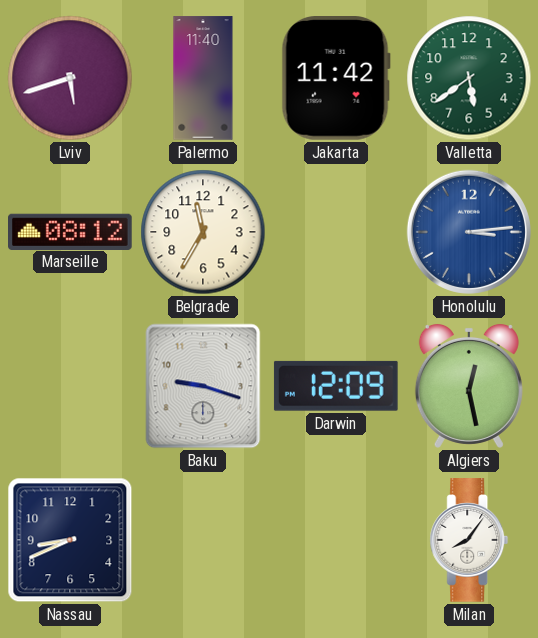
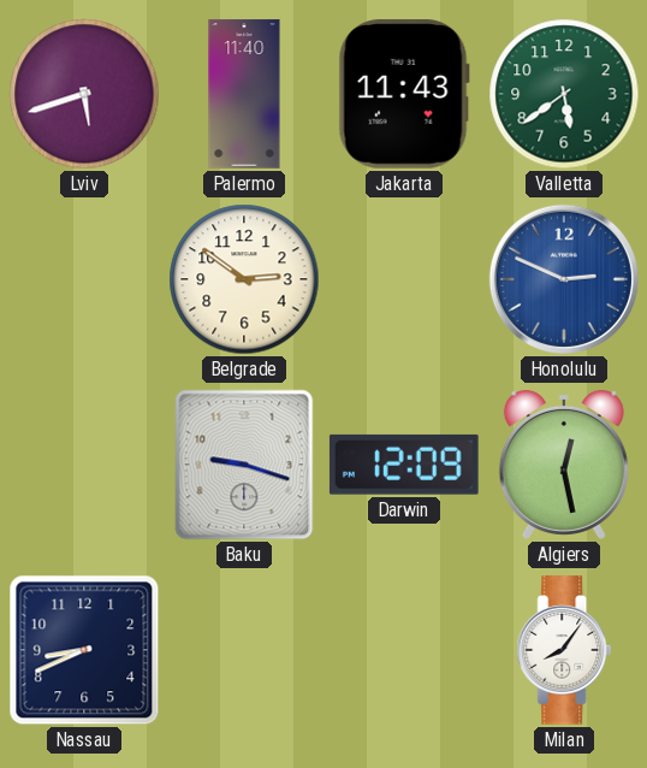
Jakarta: 11:42 -> 11:43 (404, 95)
Marseille: 08:12 -> none (71, 231)
Belgrade: 11:35 -> 2:51 (244, 279)
Honolulu: 3:14 -> 2:49 (564, 279)
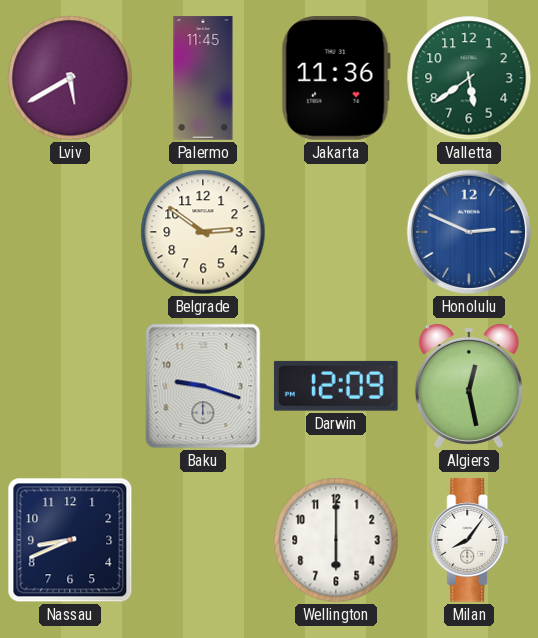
Lviv: 5:42 -> 5:40 (70, 78)
Palermo: 11:40 -> 11:45 (203, 78)
Jakarta: 11:43 -> 11:36 (336, 79)
Wellington: none -> 6:00 (336, 540)
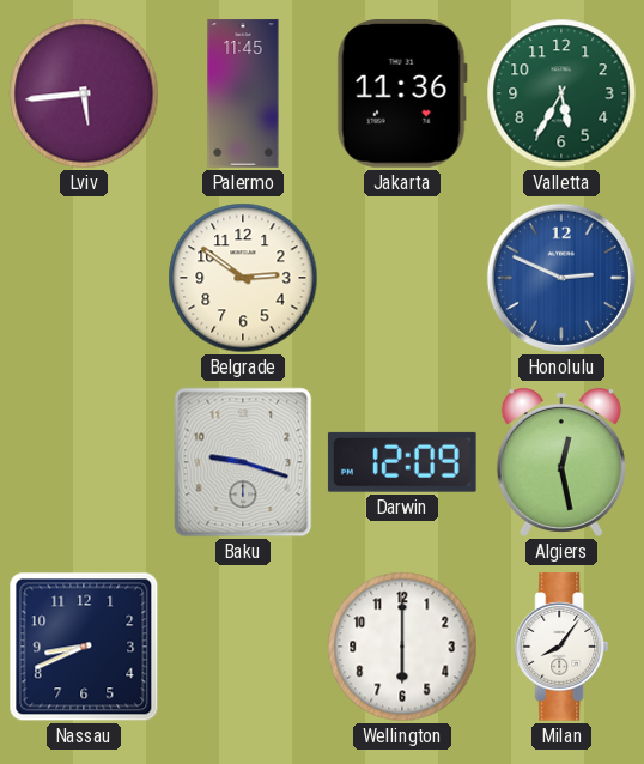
Lviv: 5:40 -> 5:44 (84, 93)
Valletta: 5:39 -> 5:35 (561, 93)
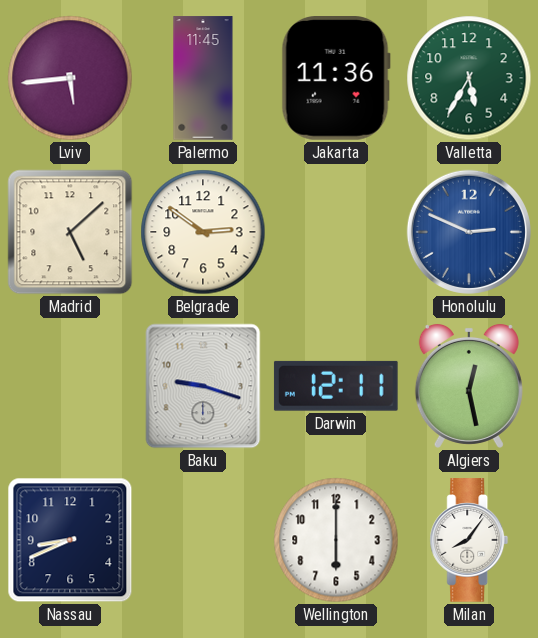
Madrid: none -> 5:08 (70, 232)
Darwin: 12:09 -> 12:11 (336, 386)
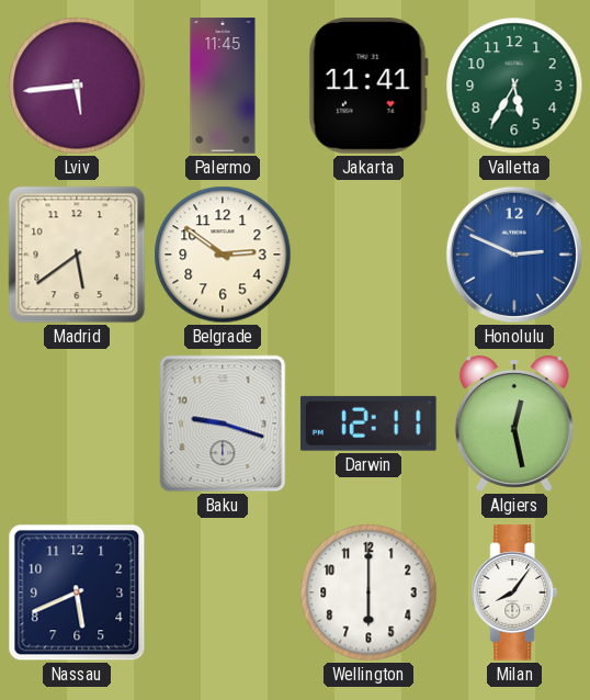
Jakarta: 11:36 -> 11:41 (368, 87)
Madrid: 5:08 -> 5:39 (77, 255)
Nassau: 8:41 -> 5:41 (77, 592)
